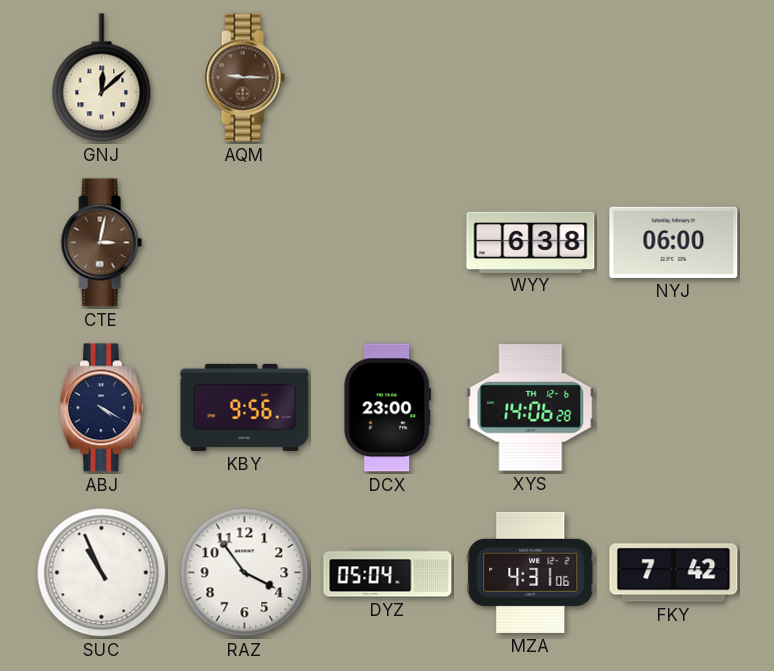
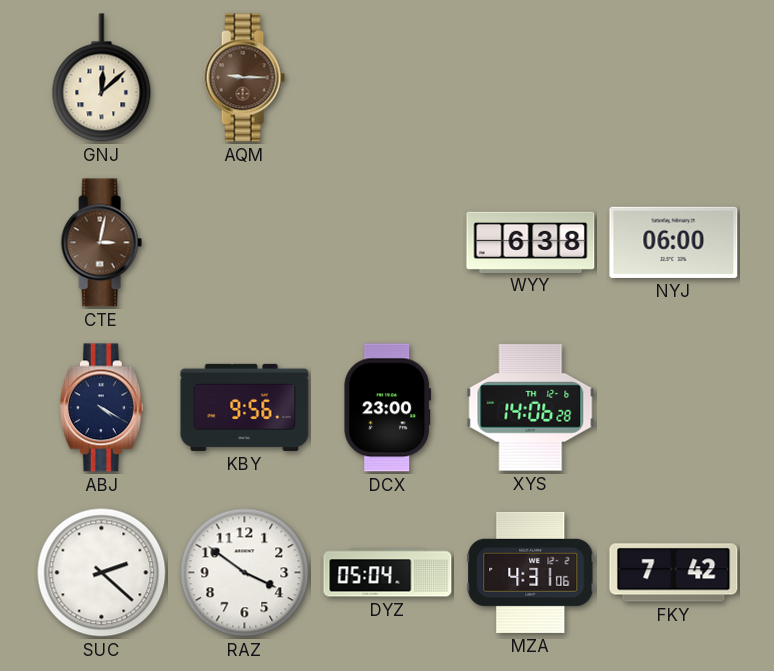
SUC: 10:56 -> 2:22 (102, 573)
RAZ: 3:54 -> 3:51 (245, 573)
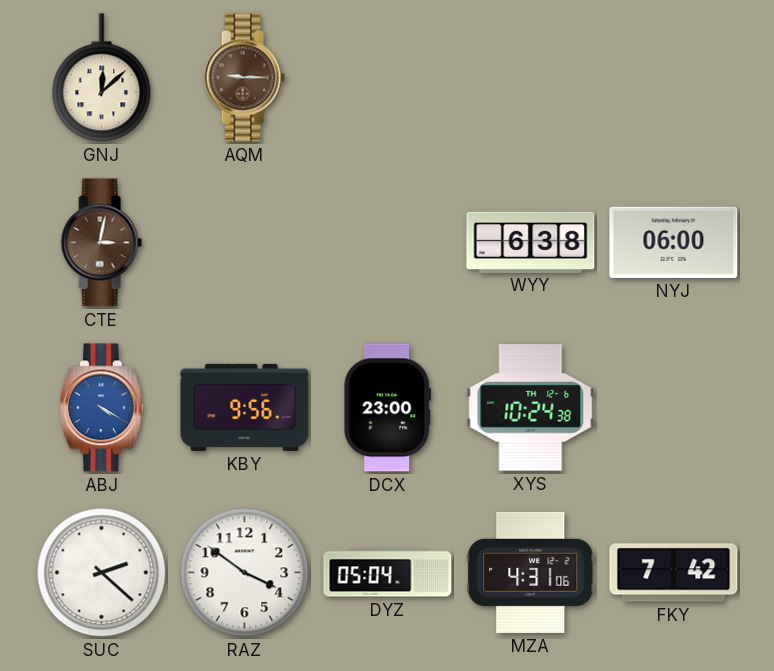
ABJ dial: navy -> blue (101, 408)
XYS: 14:06 -> 10:24 (531, 408)
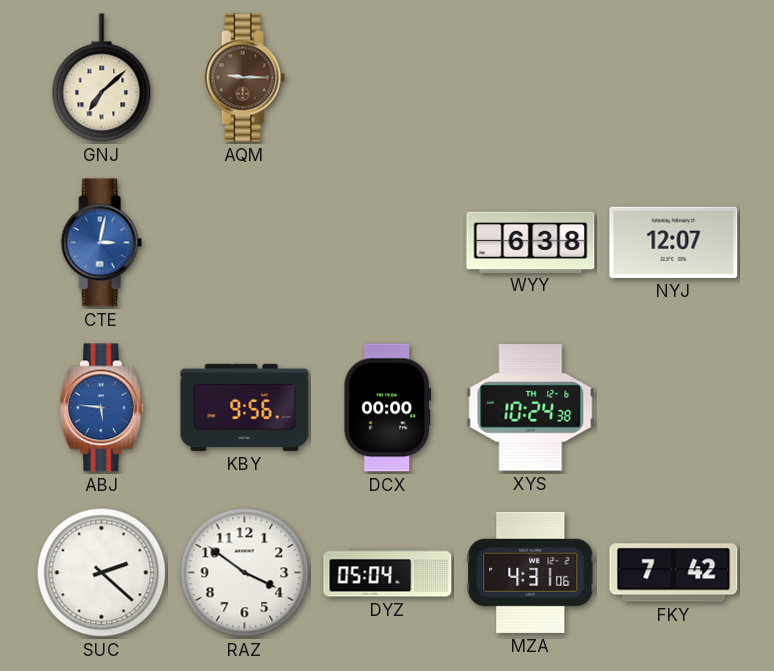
GNJ: 12:08 -> 7:08 (102, 78)
CTE dial: brown -> blue (101, 243)
NYJ: 06:00 -> 12:07 (674, 242)
ABJ: 4:20 -> 5:46 (101, 408)
DCX: 23:00 -> 00:00 (388, 408)
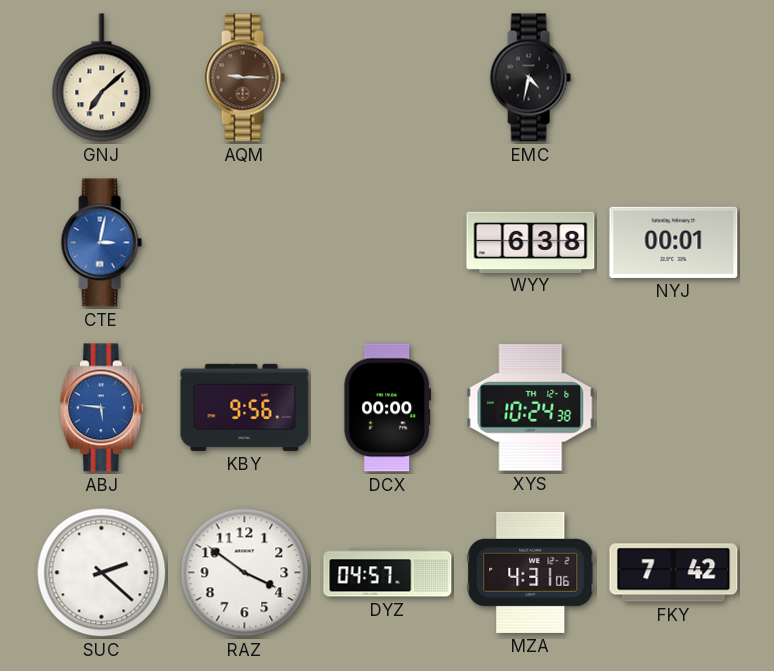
EMC: none -> 4:32 (530, 78)
NYJ: 12:07 -> 00:01 (674, 242)
DYZ: 05:04 -> 04:57 (388, 573)
